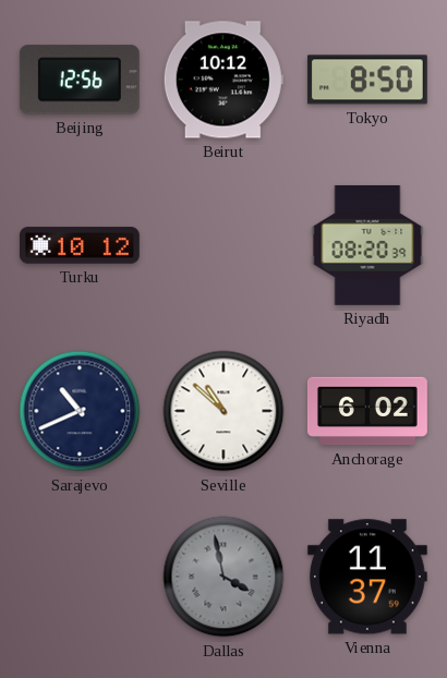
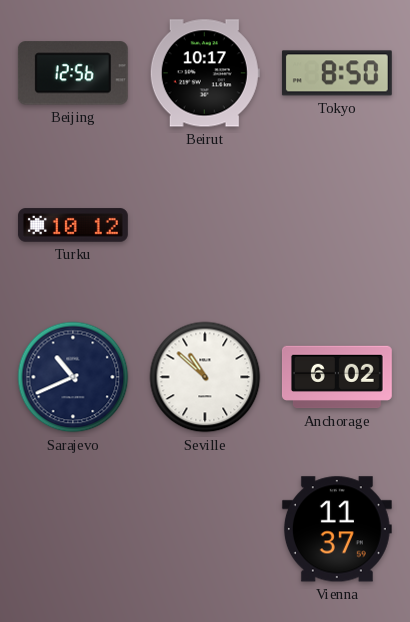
Beirut: 10:12 -> 10:17 (205, 73)
Riyadh: 08:20 -> none (367, 245)
Dallas: 3:58 -> none (224, 577)
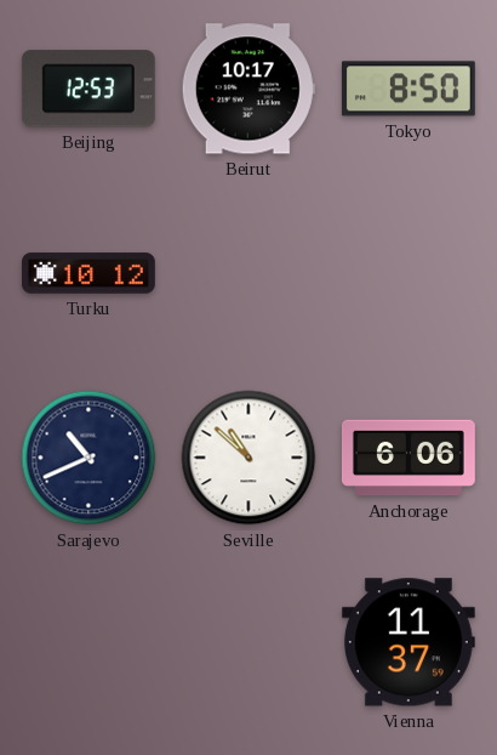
Beijing: 12:56 -> 12:53 (88, 89)
Anchorage: 6:02 -> 6:06 (409, 458)
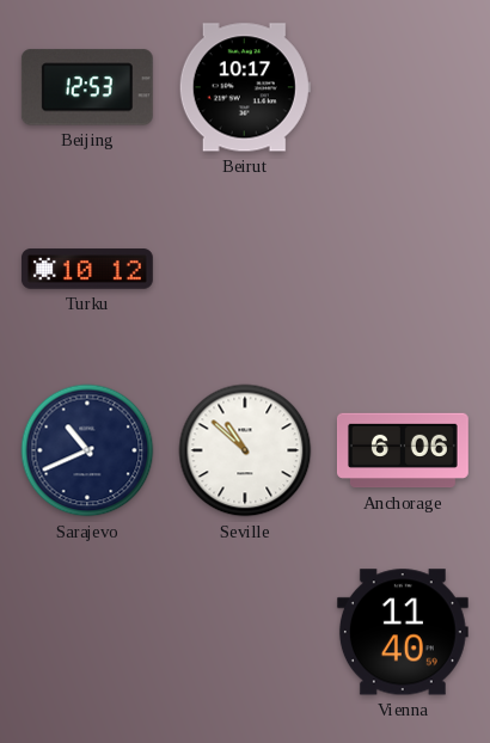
Tokyo: 8:50 -> none (409, 89)
Vienna: 11:37 -> 11:40 (403, 632)
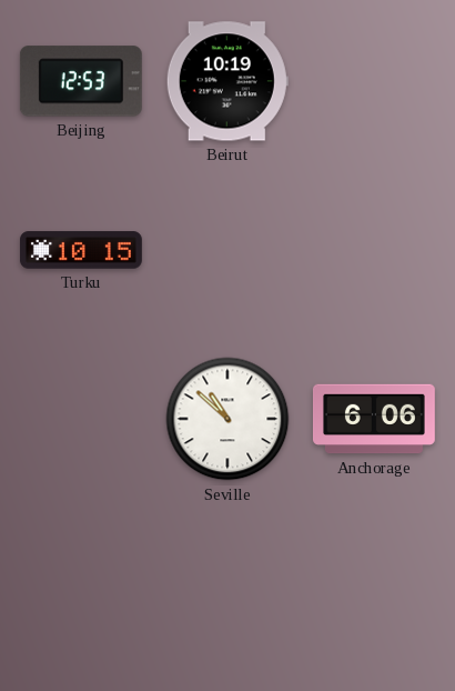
Beirut: 10:17 -> 10:19 (228, 81)
Turku: 10:12 -> 10:15 (81, 250)
Sarajevo: 10:41 -> none (87, 450)
Vienna: 11:40 -> none (403, 632)
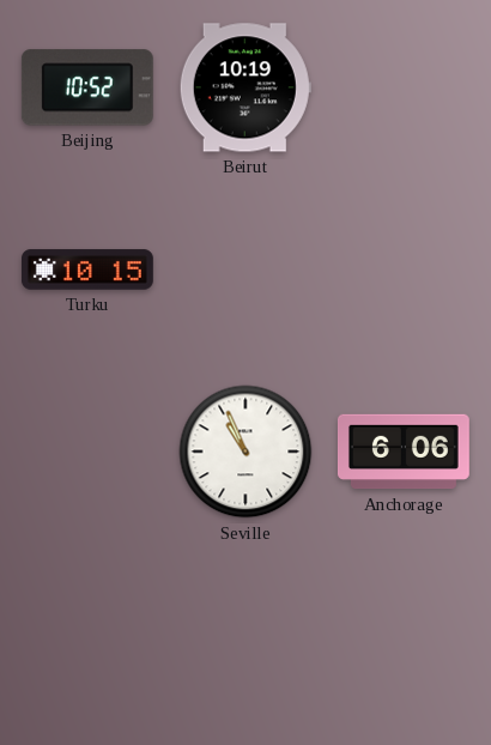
Beijing: 12:53 -> 10:52 (87, 87)
Seville: 10:52 -> 10:56 (245, 452)
